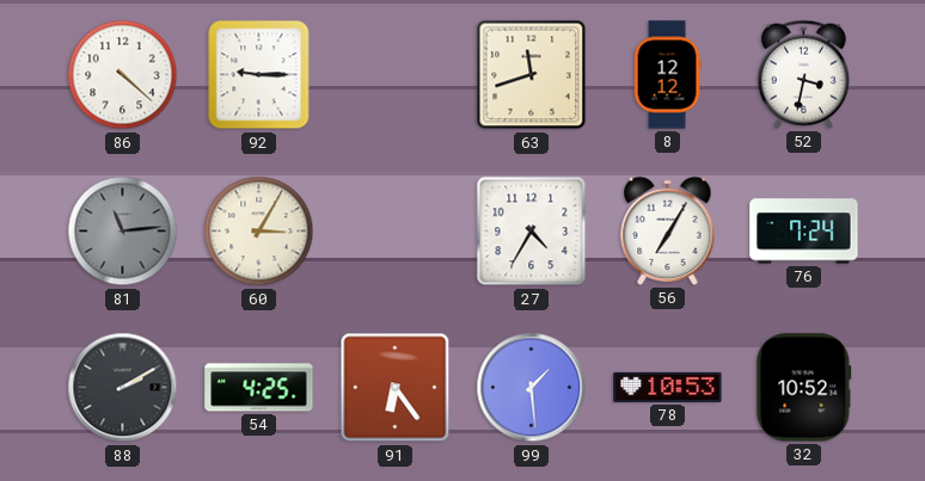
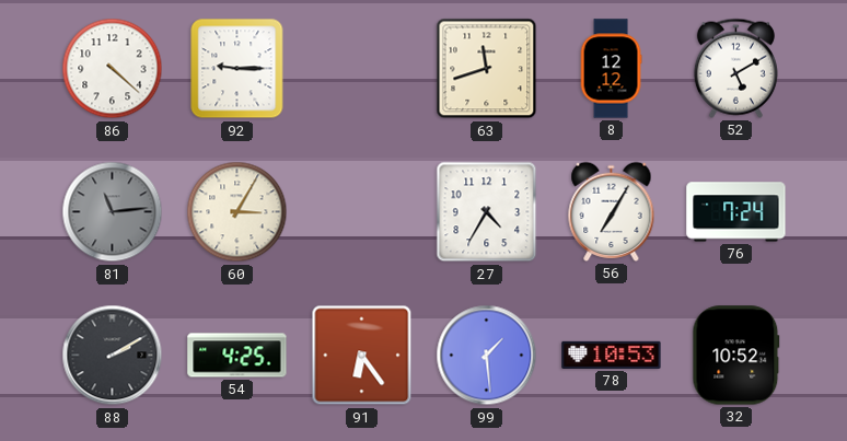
52: 3:32 -> 5:10 (735, 68)
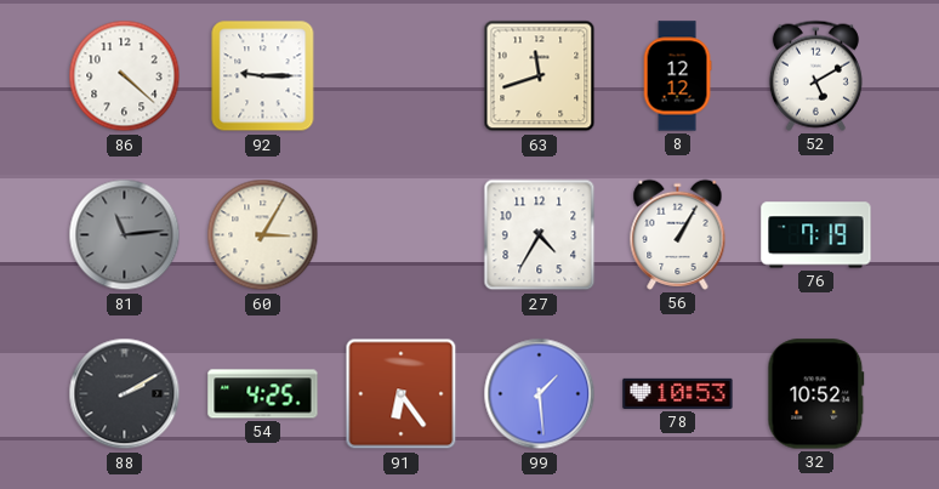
56: 7:05 -> 1:05 (678, 234)
76: 7:24 -> 7:19 (816, 235)
